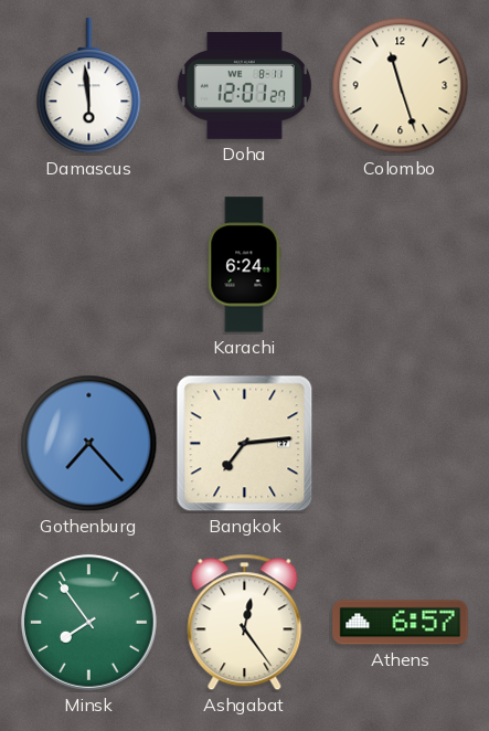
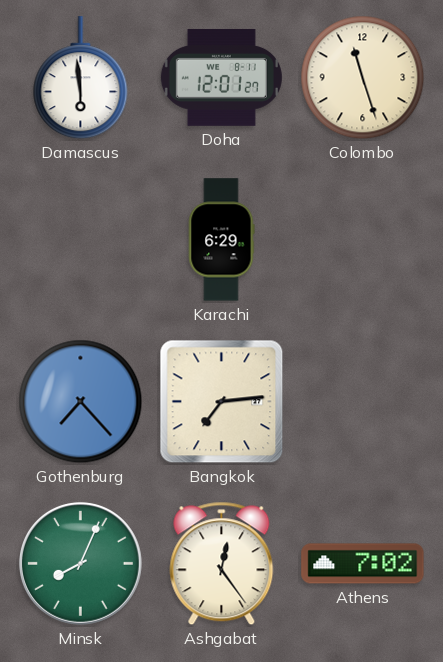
Karachi: 6:24 -> 6:29 (221, 240)
Minsk: 7:54 -> 8:04 (80, 563)
Athens: 6:57 -> 7:02 (363, 564)
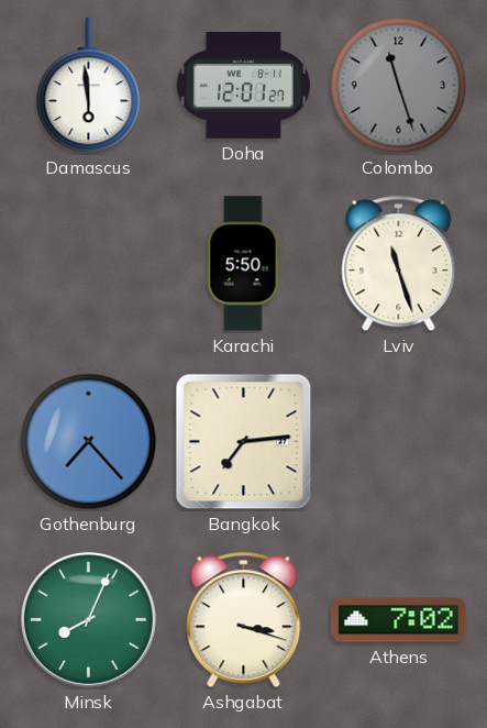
Colombo dial: cream -> grey (399, 86)
Karachi: 6:29 -> 5:50 (243, 264)
Lviv: none -> 11:27 (399, 264)
Ashgabat: 12:24 -> 3:18 (244, 620)
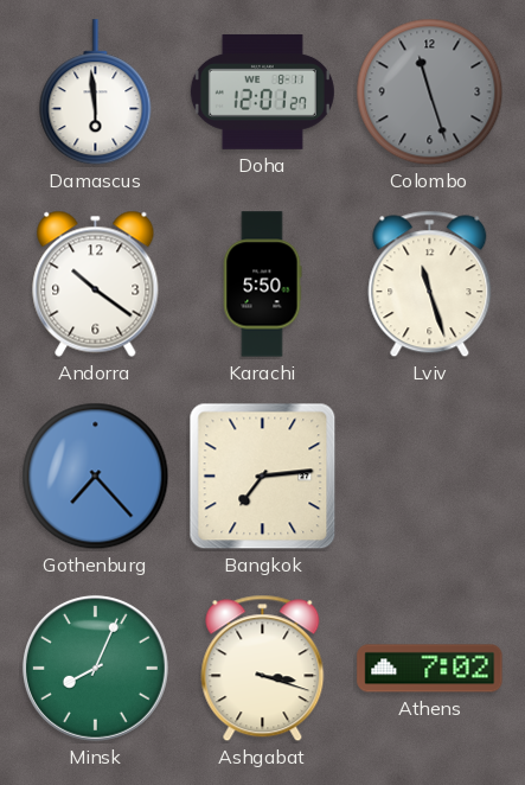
Andorra: none -> 10:21 (96, 283)
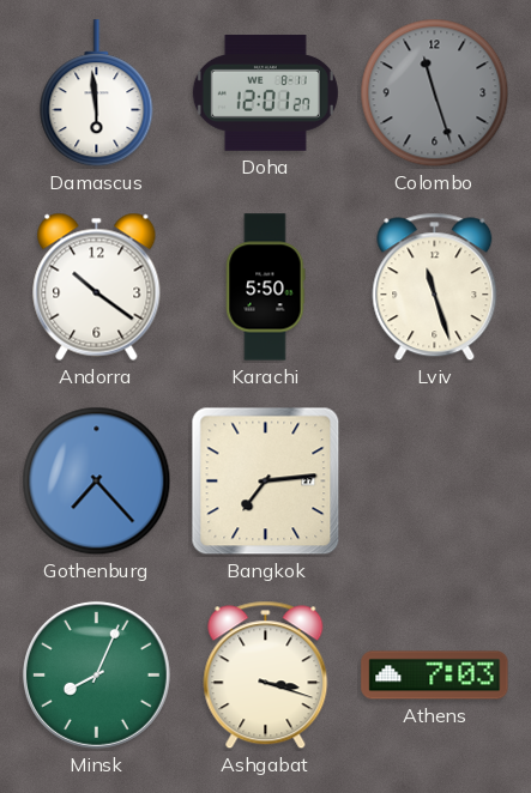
Athens: 7:02 -> 7:03 (435, 676)
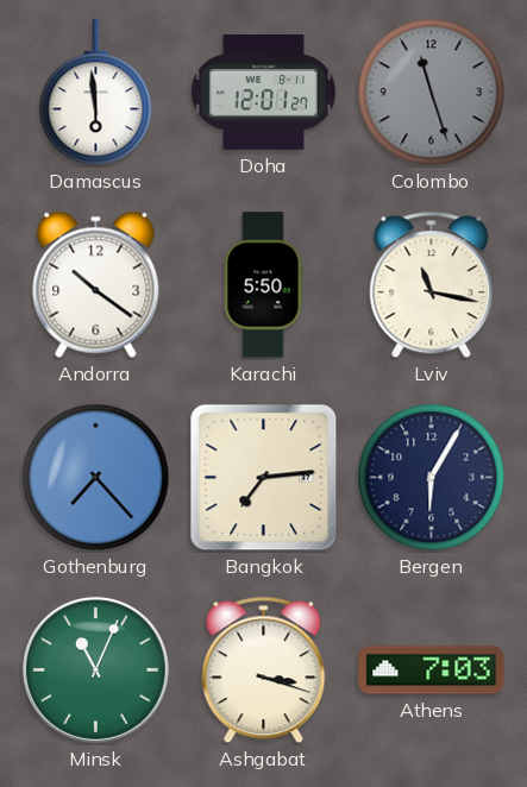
Lviv: 11:27 -> 11:17 (432, 285)
Bergen: none -> 6:05 (432, 478)
Minsk: 8:04 -> 11:04 (95, 669)
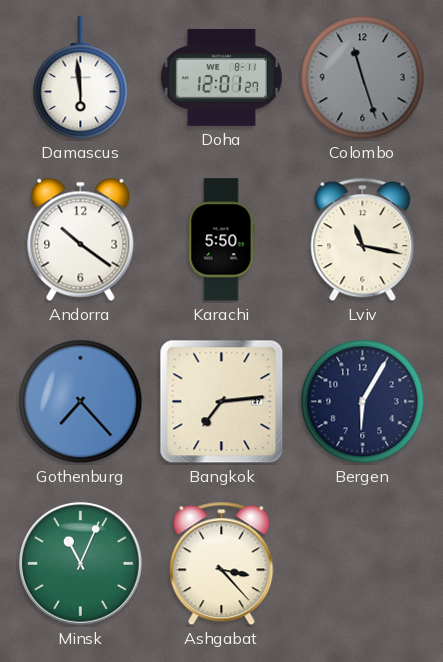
Ashgabat: 3:18 -> 3:23 (222, 564)
Athens: 7:03 -> none (432, 670)
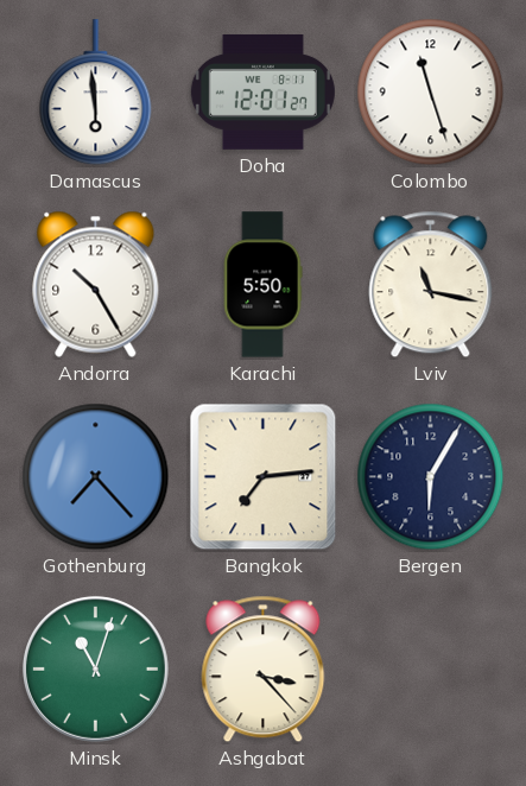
Colombo dial: grey -> white (431, 93)
Andorra: 10:21 -> 10:25 (96, 284)
Minsk: 11:04 -> 11:03 (95, 668)
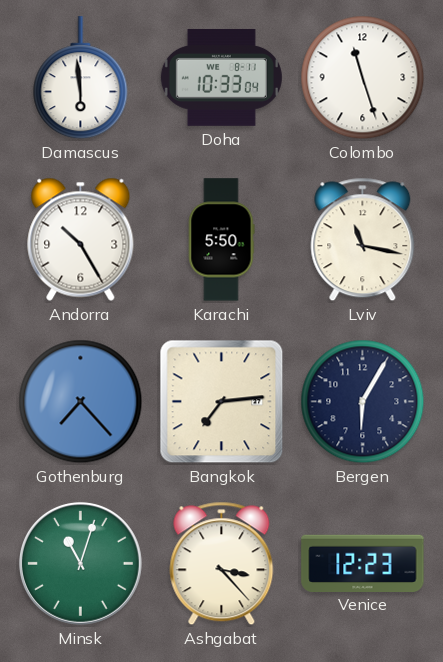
Doha: 12:01 -> 10:33 (221, 77)
Venice: none -> 12:23 (363, 563)
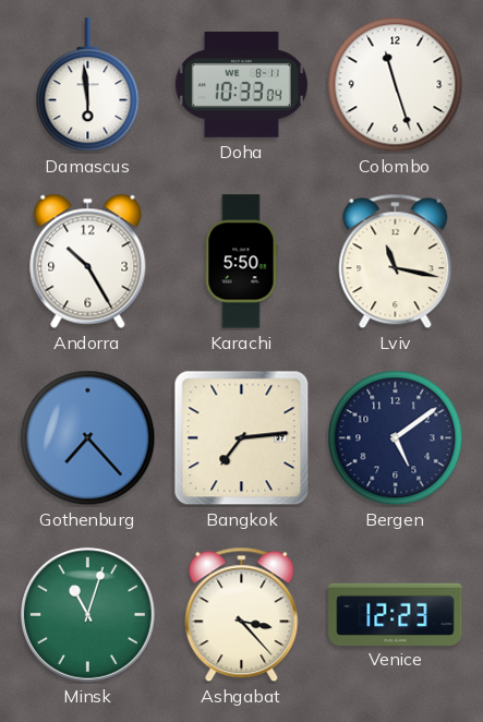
Bergen: 6:05 -> 5:09 (396, 438)
